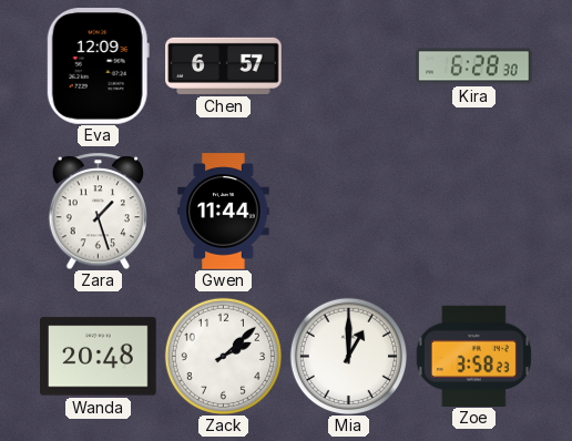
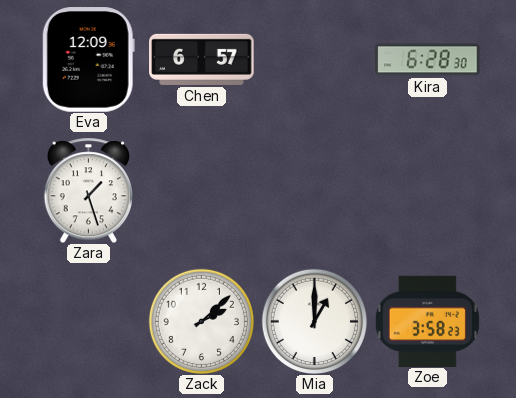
Gwen: 11:44 -> none (224, 212)
Wanda: 20:48 -> none (99, 357)
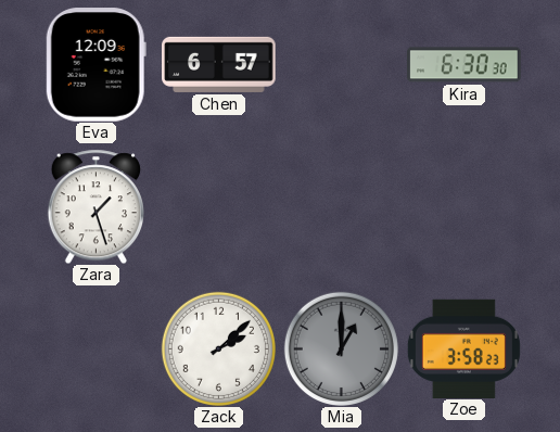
Kira: 6:28 -> 6:30 (464, 65)
Mia dial: white -> grey (341, 348)
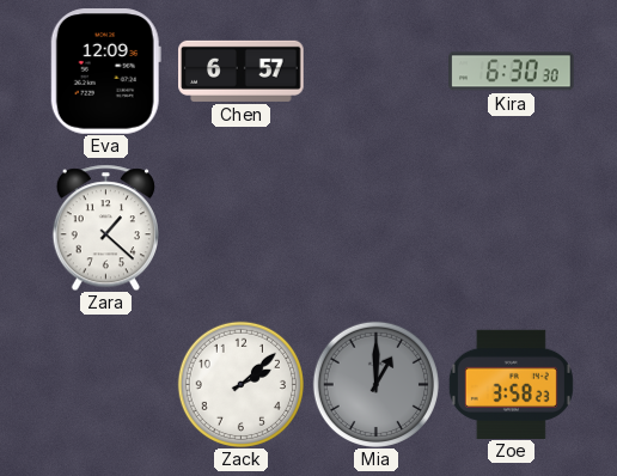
Zara: 1:27 -> 1:22 (105, 227)
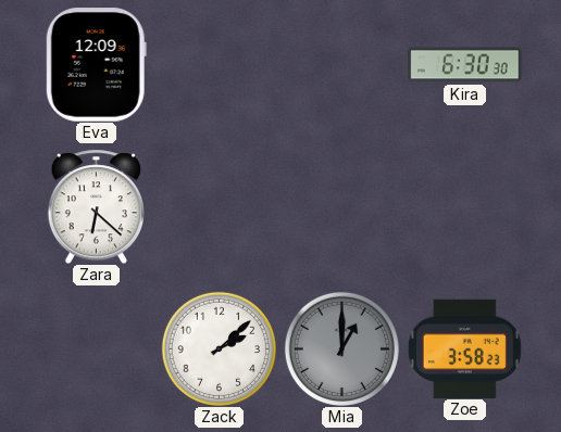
Chen: 6:57 -> none (242, 71)
Zara: 1:22 -> 6:22 (96, 206)
